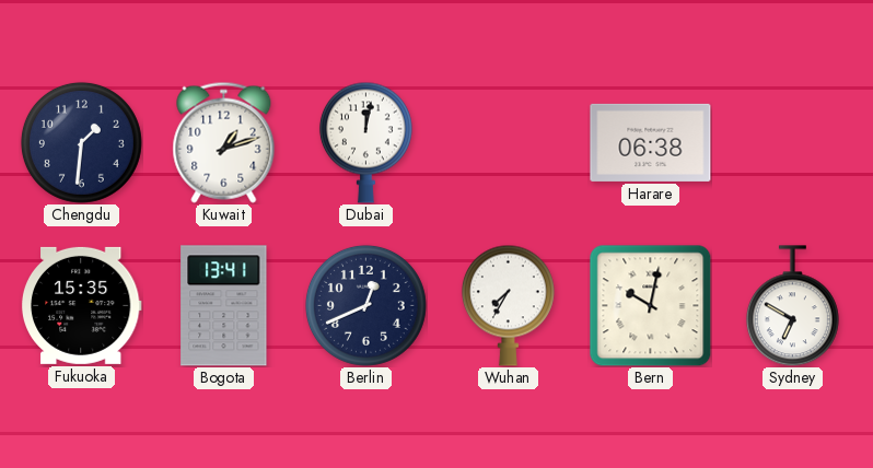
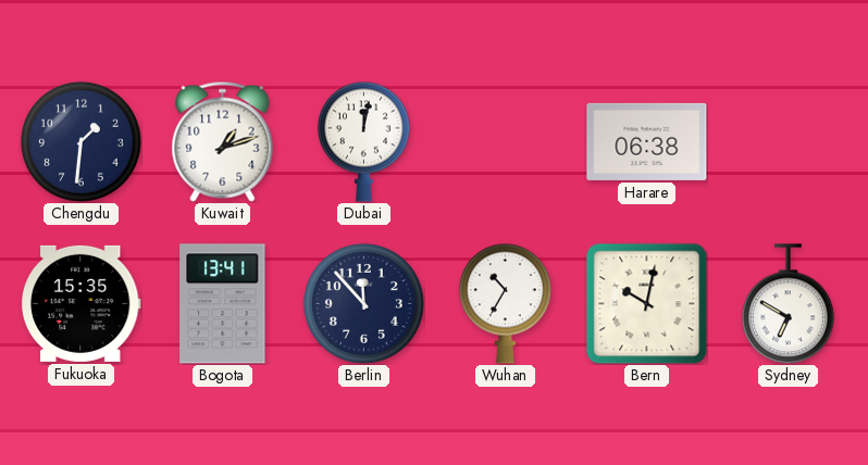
Berlin: 12:41 -> 11:53 (363, 303)
Wuhan: 7:35 -> 10:35 (505, 303)
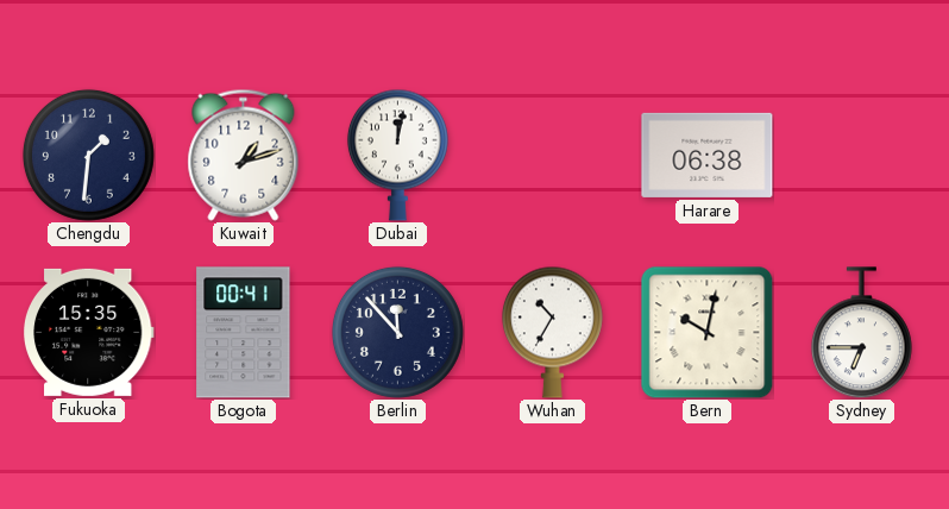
Bogota: 13:41 -> 00:41 (244, 333)
Sydney: 6:50 -> 6:45 (861, 333)
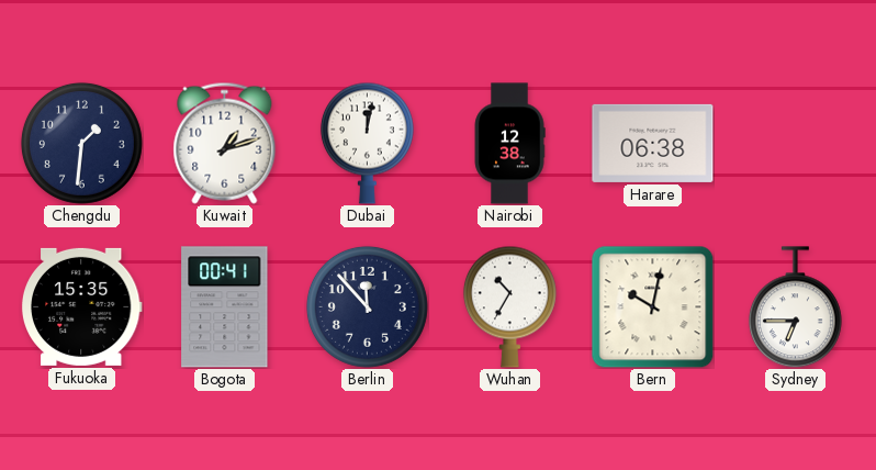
Nairobi: none -> 12:38 (509, 144)
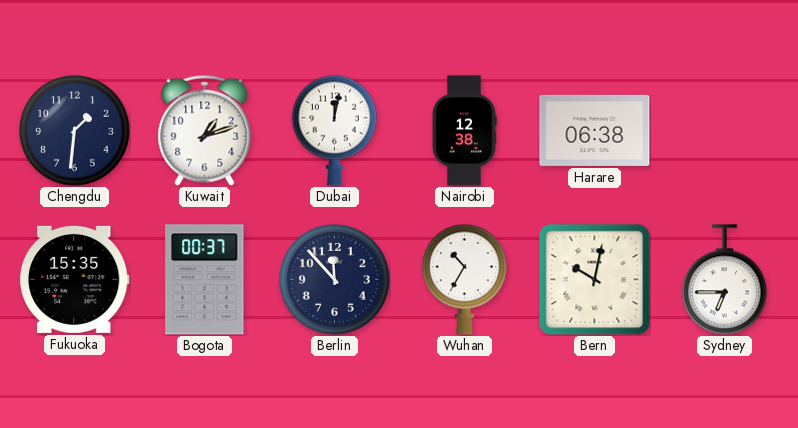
Bogota: 00:41 -> 00:37 (205, 280)
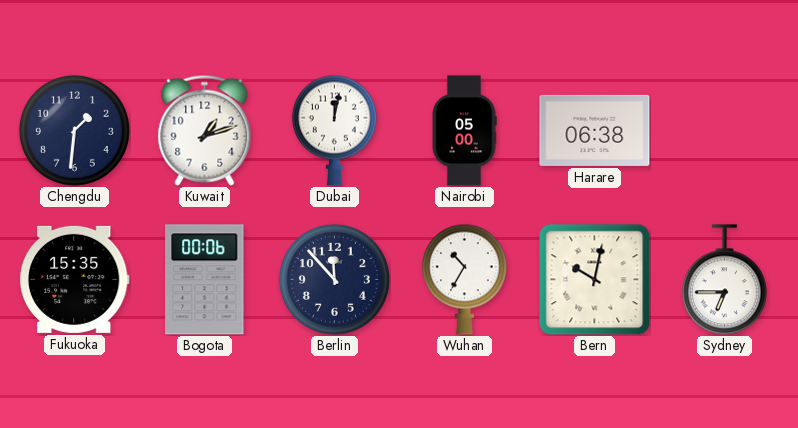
Nairobi: 12:38 -> 05:00 (464, 131)
Bogota: 00:37 -> 00:06 (205, 280)
